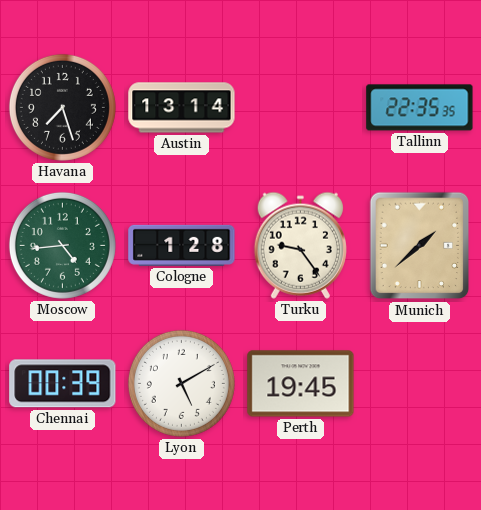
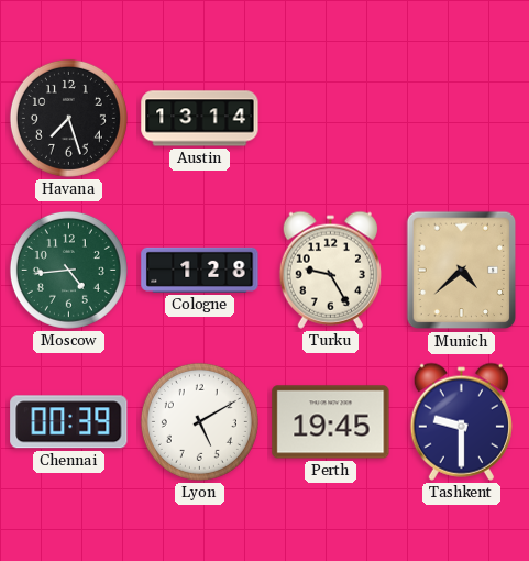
Tallinn: 22:35 -> none (420, 108)
Turku: 9:24 -> 9:25 (330, 269)
Munich: 1:38 -> 4:38 (462, 271)
Tashkent: none -> 9:30 (461, 421)
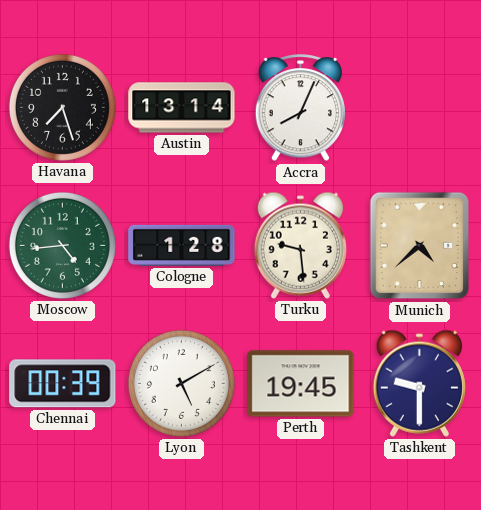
Accra: none -> 8:04 (301, 108)
Turku: 9:25 -> 9:29 (300, 245)
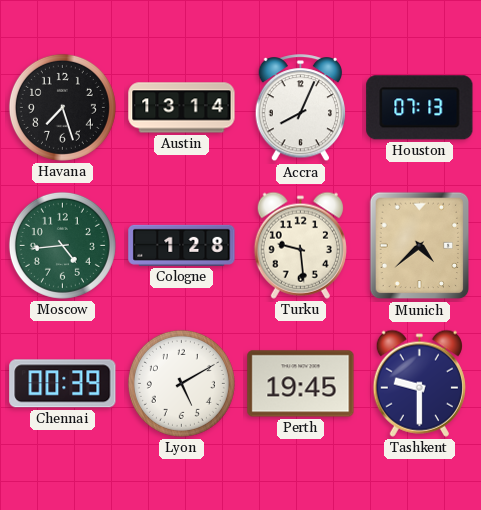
Houston: none -> 07:13 (420, 108)
